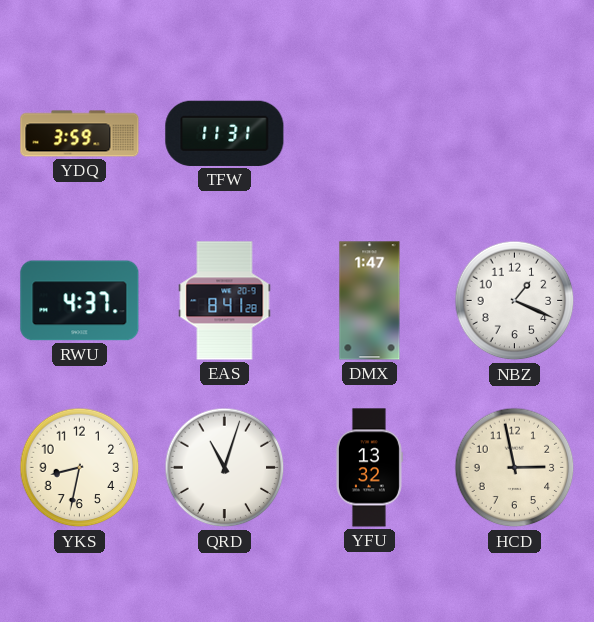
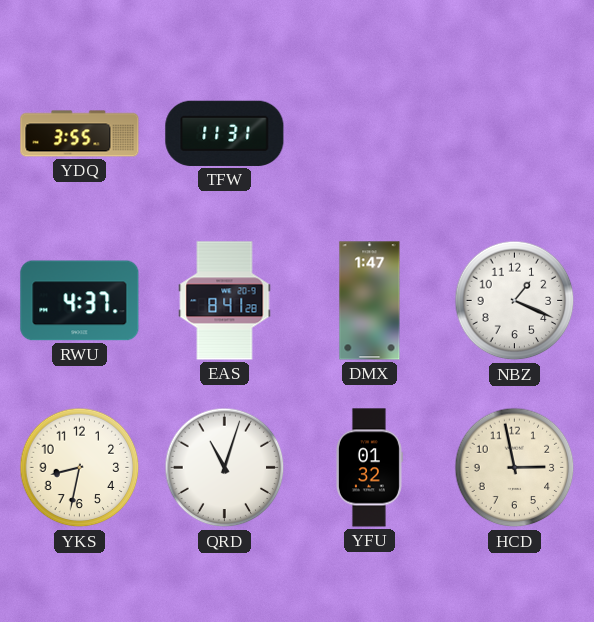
YDQ: 3:59 -> 3:55 (80, 134)
YFU: 13:32 -> 01:32 (369, 468)
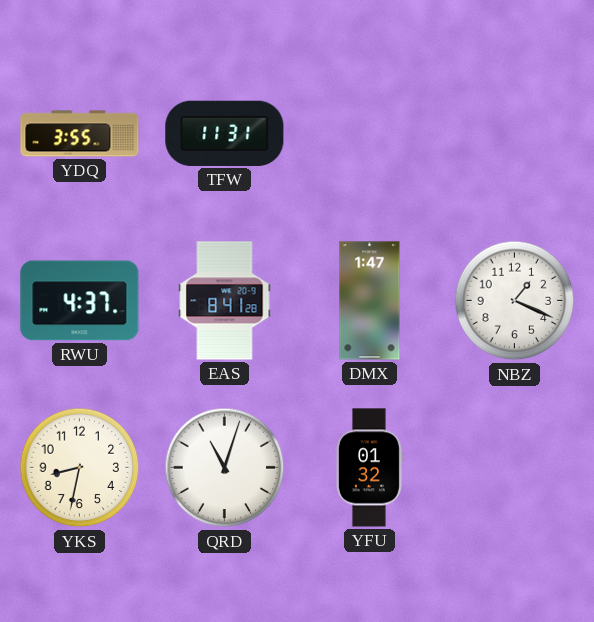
HCD: 2:58 -> none (515, 468)
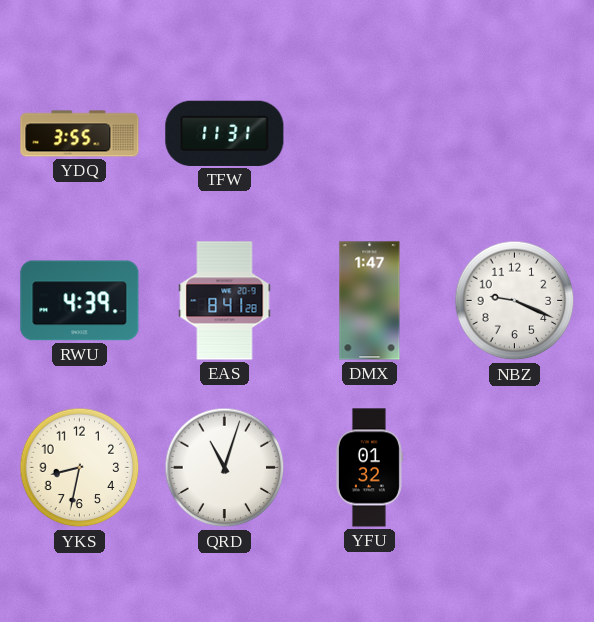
RWU: 4:37 -> 4:39 (80, 301)
NBZ: 1:19 -> 9:19 (515, 301)
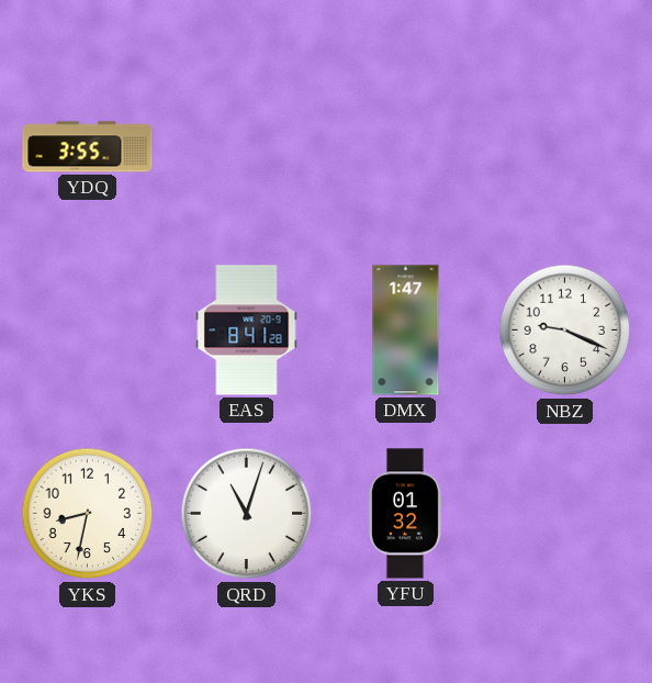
TFW: 11:31 -> none (225, 133)
RWU: 4:39 -> none (80, 301)
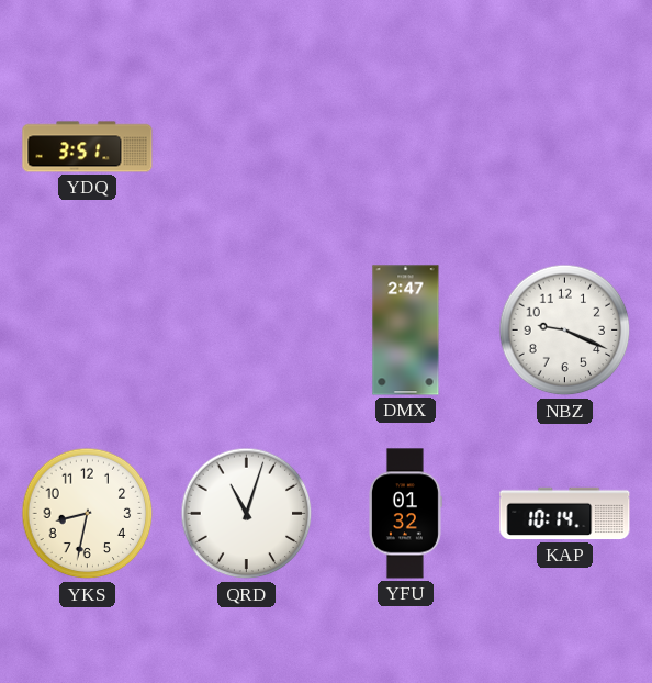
YDQ: 3:55 -> 3:51 (88, 147)
EAS: 8:41 -> none (247, 331)
DMX: 1:47 -> 2:47 (406, 331)
KAP: none -> 10:14 (565, 514)
